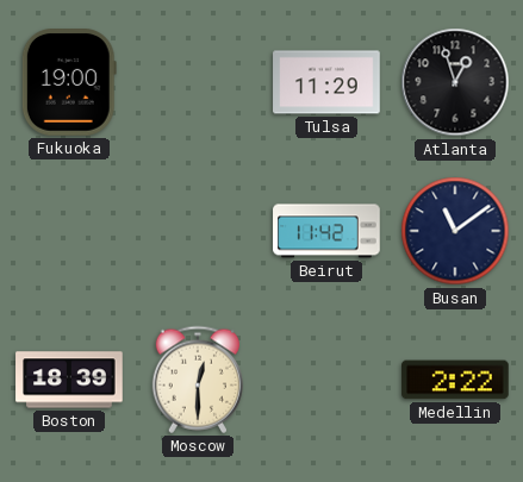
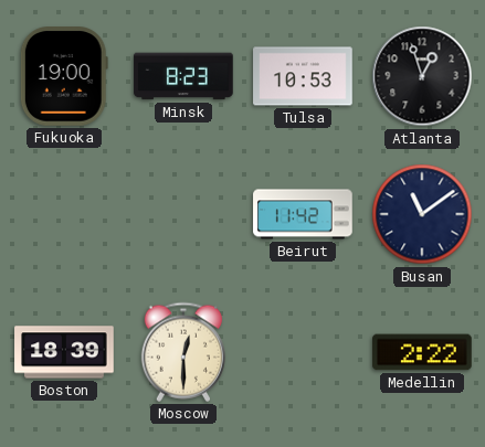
Minsk: none -> 8:23 (183, 76)
Tulsa: 11:29 -> 10:53 (303, 76)
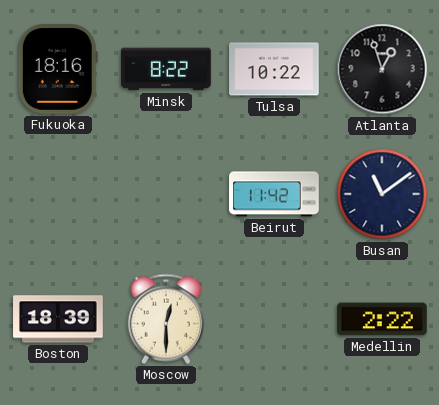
Fukuoka: 19:00 -> 18:16 (58, 70)
Minsk: 8:23 -> 8:22 (166, 69)
Tulsa: 10:53 -> 10:22 (274, 69)
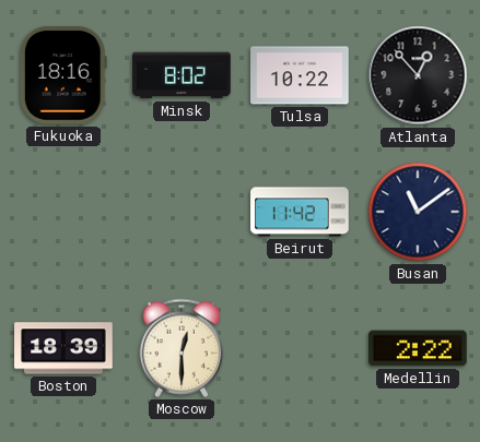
Minsk: 8:22 -> 8:02 (182, 75)
Atlanta: 12:57 -> 12:53 (418, 75)
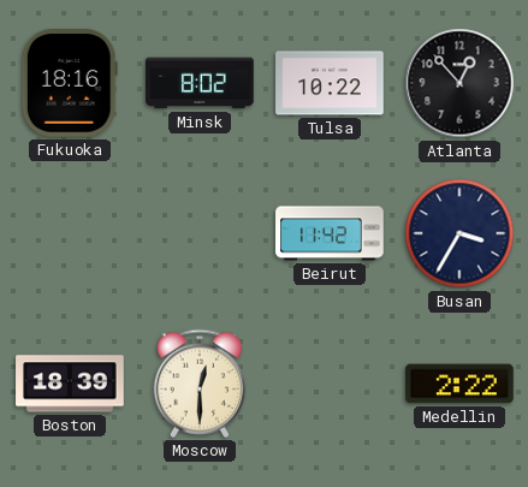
Busan: 11:09 -> 3:35 (459, 233)
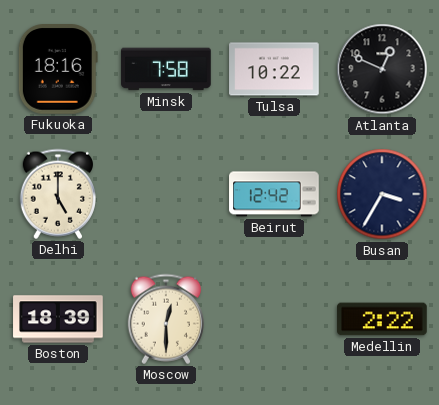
Minsk: 8:02 -> 7:58 (166, 69)
Atlanta: 12:53 -> 12:49 (382, 69)
Delhi: none -> 5:00 (58, 194)
Beirut: 11:42 -> 12:42 (274, 194)
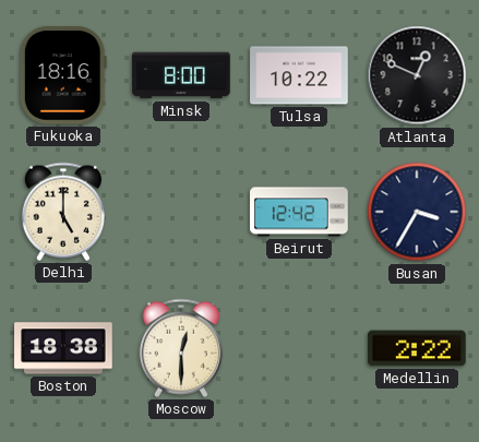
Minsk: 7:58 -> 8:00 (181, 75)
Boston: 18:39 -> 18:38 (63, 348)
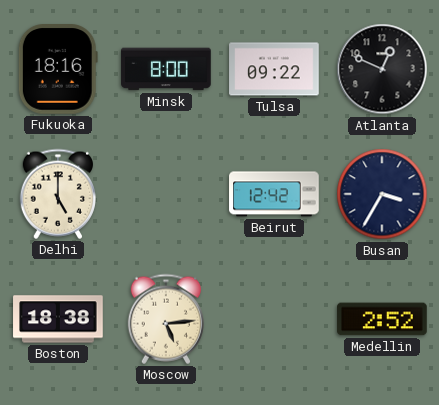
Tulsa: 10:22 -> 09:22 (274, 69)
Moscow: 12:30 -> 5:14 (166, 319)
Medellin: 2:22 -> 2:52 (382, 319)
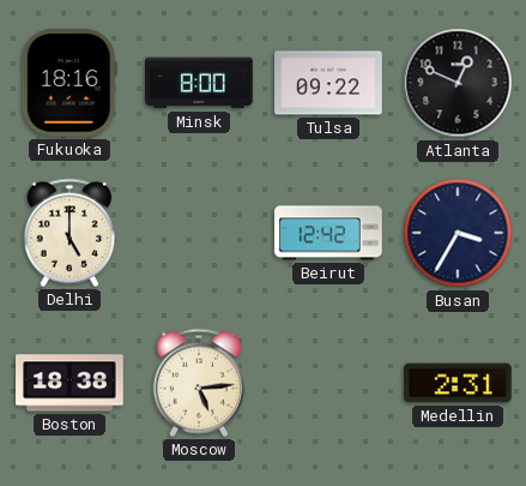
Medellin: 2:52 -> 2:31 (458, 383)
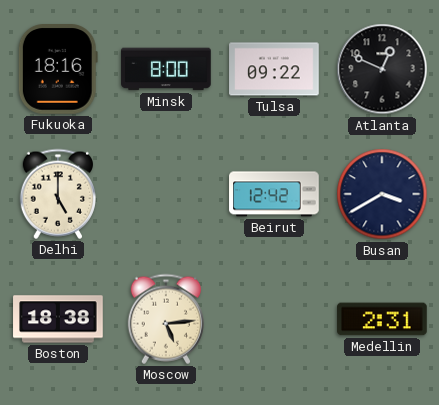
Busan: 3:35 -> 3:40 (382, 194)
